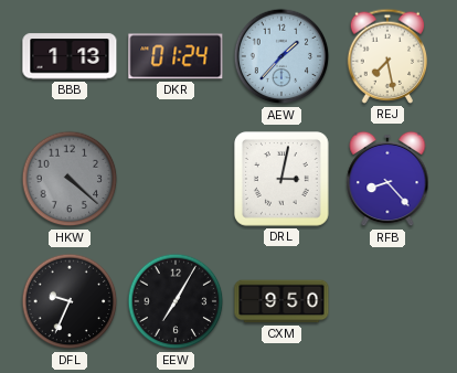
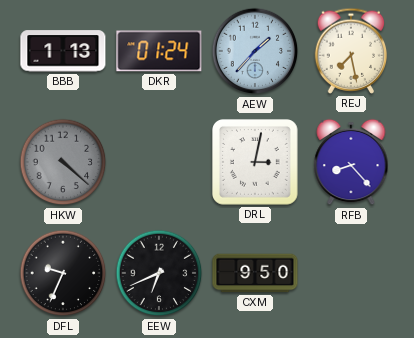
EEW: 7:05 -> 6:41 (159, 273)
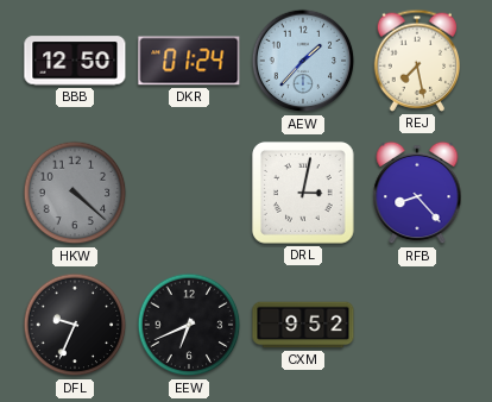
BBB: 1:13 -> 12:50 (75, 61)
CXM: 9:50 -> 9:52 (303, 325)
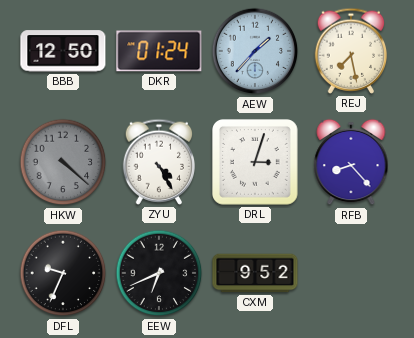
ZYU: none -> 4:25 (159, 162)
DRL: 3:02 -> 3:03 (256, 163)
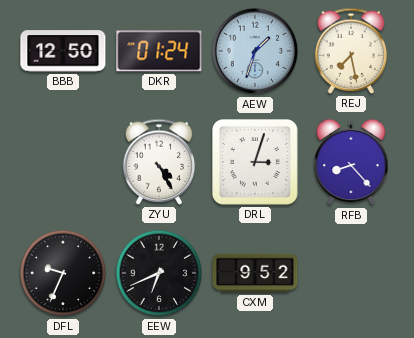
AEW: 1:37 -> 1:33 (255, 51)
HKW: 4:22 -> none (63, 162)
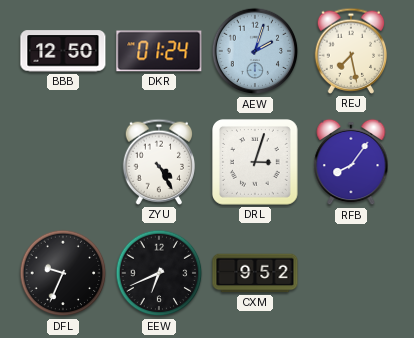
AEW: 1:33 -> 2:03 (255, 51)
RFB: 8:23 -> 8:06 (351, 162)
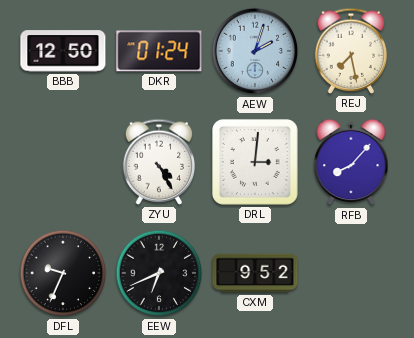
DRL: 3:03 -> 3:01 (256, 163)
RFB: 8:06 -> 8:07 (351, 162)
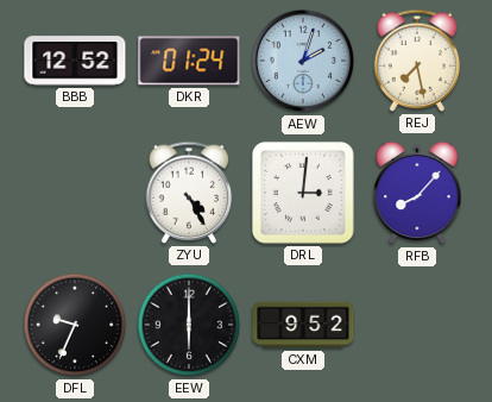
BBB: 12:50 -> 12:52 (75, 61)
EEW: 6:41 -> 6:00 (189, 325)
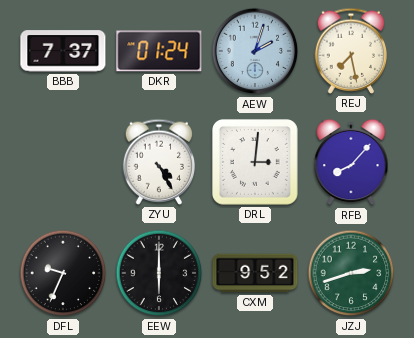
BBB: 12:52 -> 7:37 (63, 51)
JZJ: none -> 2:42 (351, 273)
